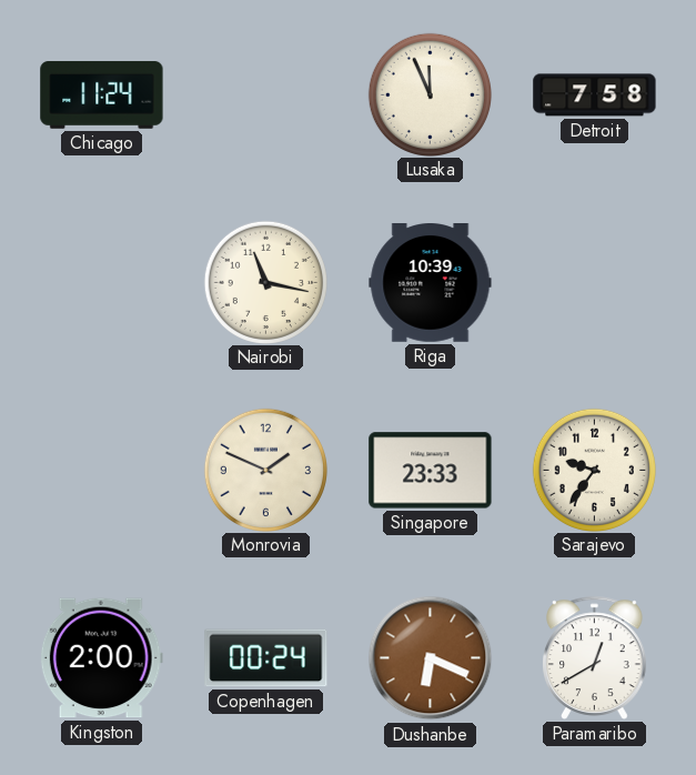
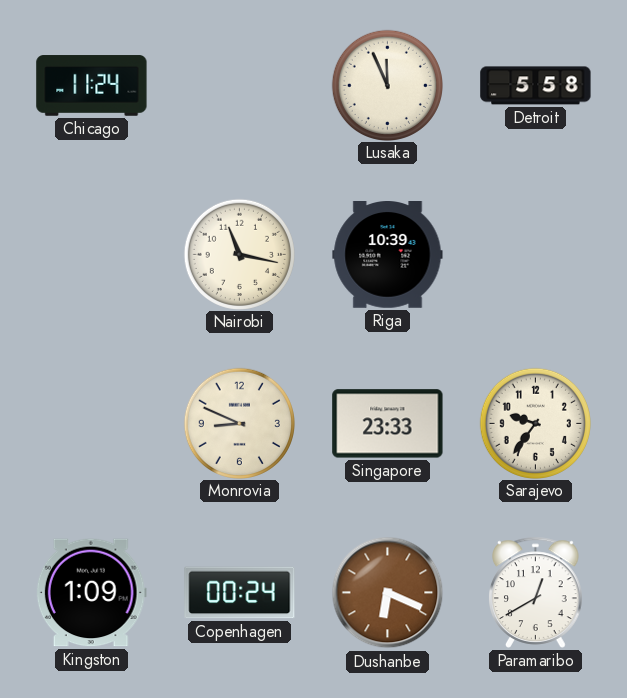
Detroit: 7:58 -> 5:58 (536, 86)
Monrovia: 1:49 -> 8:49 (239, 423)
Kingston: 2:00 -> 1:09 (91, 593)
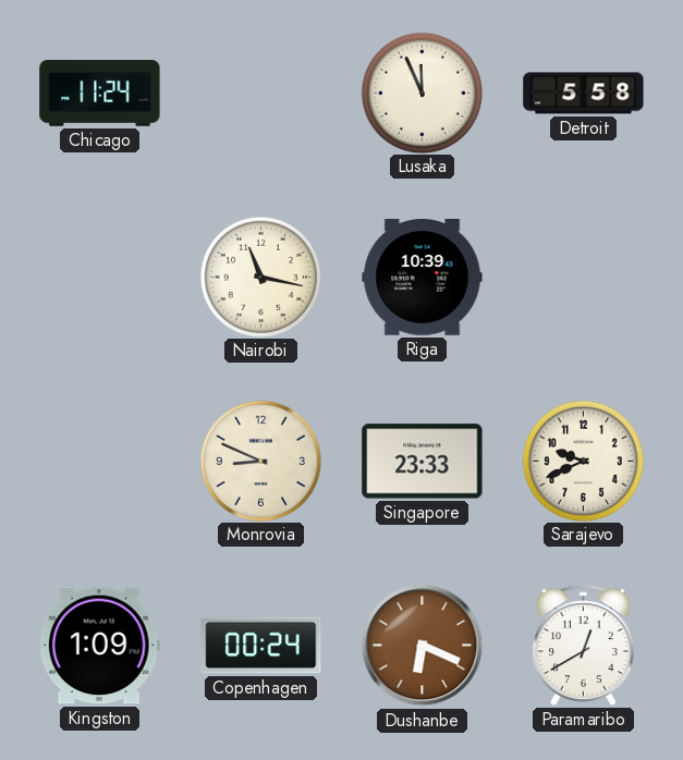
Sarajevo: 9:36 -> 9:41 (583, 461)
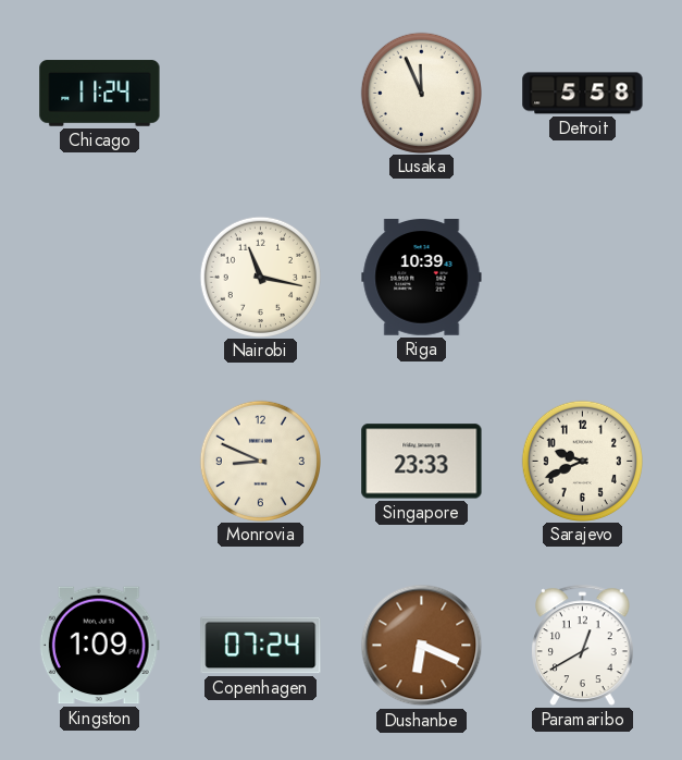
Copenhagen: 00:24 -> 07:24 (261, 646)
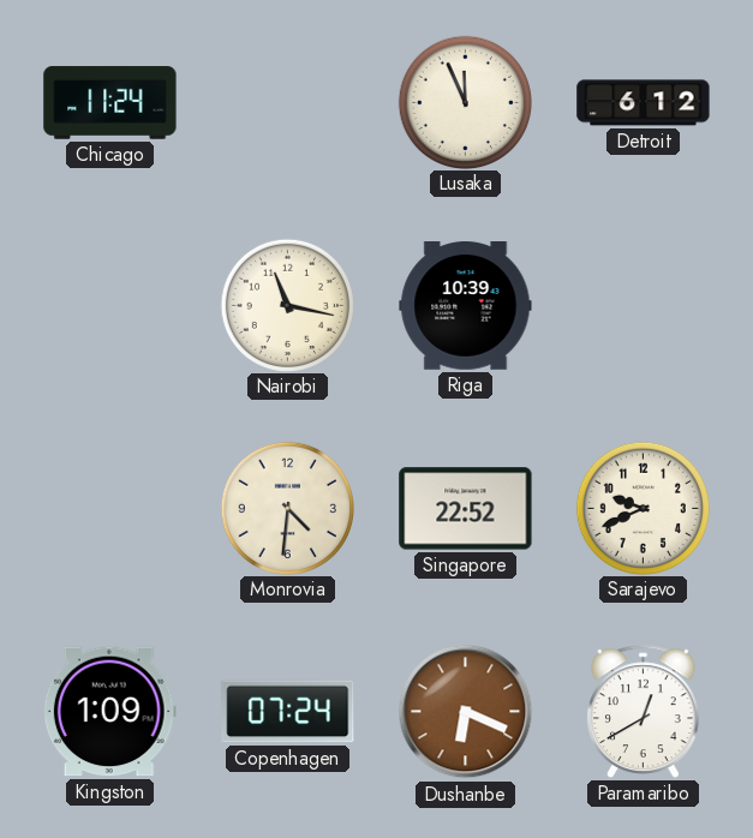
Detroit: 5:58 -> 6:12 (644, 103)
Monrovia: 8:49 -> 4:31 (287, 508)
Singapore: 23:33 -> 22:52 (466, 509)
